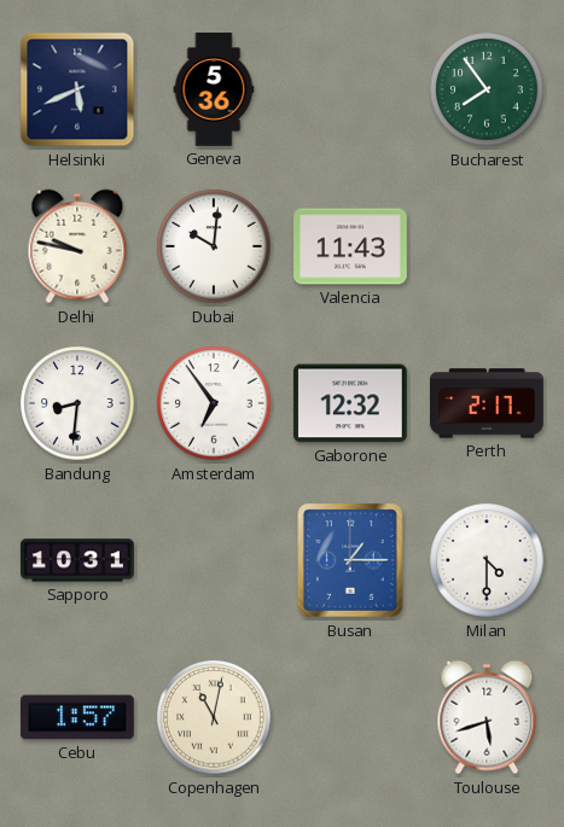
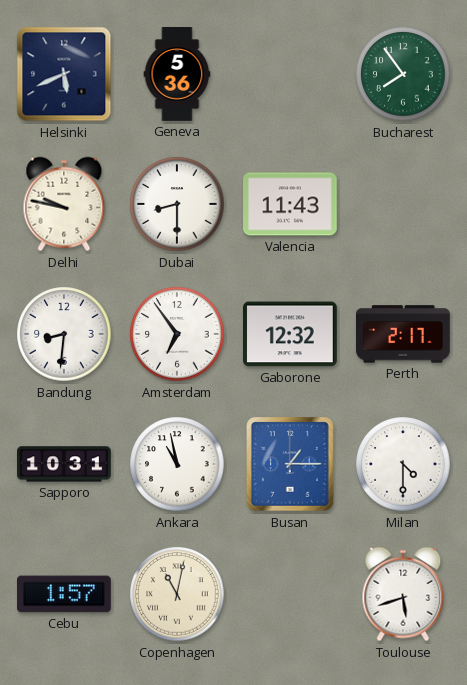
Dubai: 10:01 -> 8:30 (177, 204)
Ankara: none -> 10:58 (177, 464)
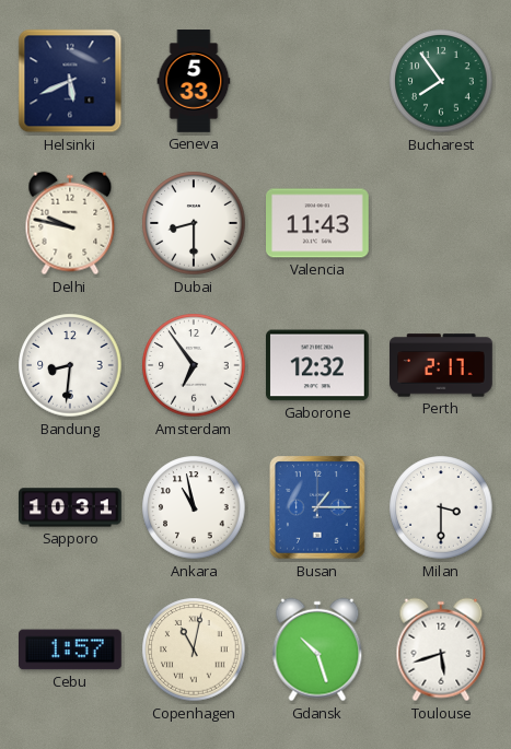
Geneva: 5:36 -> 5:33 (194, 81)
Milan: 4:30 -> 3:30 (441, 507)
Gdansk: none -> 10:27 (317, 649)
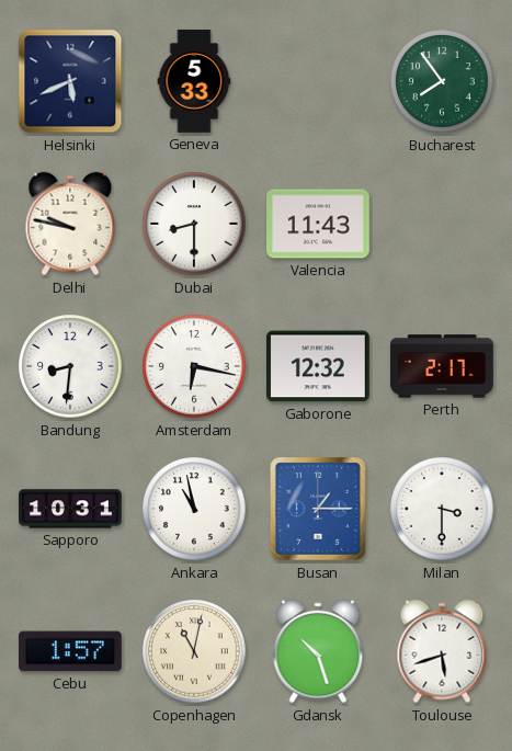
Amsterdam: 6:54 -> 6:17 (194, 366)
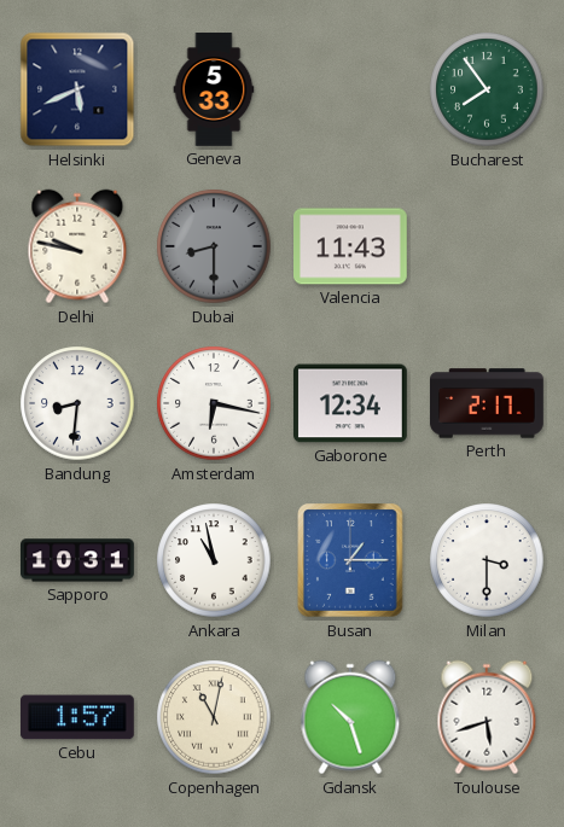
Dubai dial: white -> grey (214, 246)
Gaborone: 12:32 -> 12:34 (351, 403)
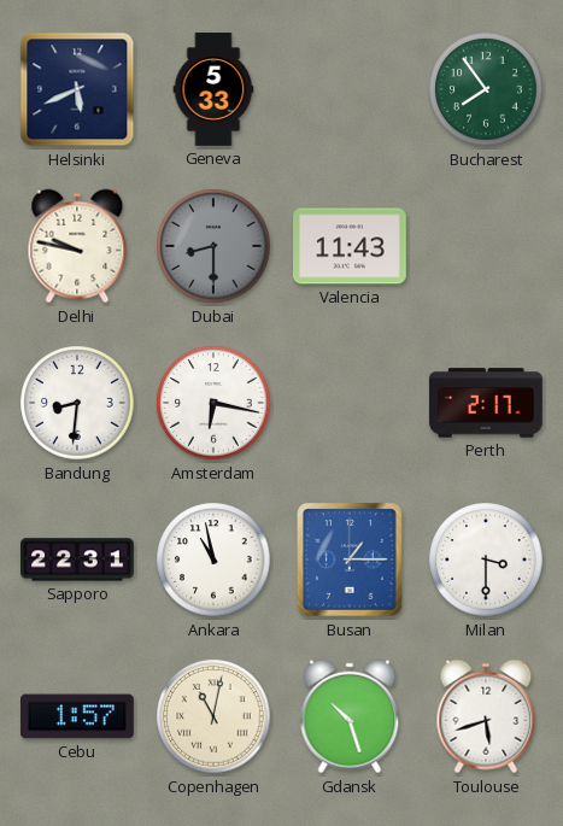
Gaborone: 12:34 -> none (351, 403)
Sapporo: 10:31 -> 22:31 (78, 560)
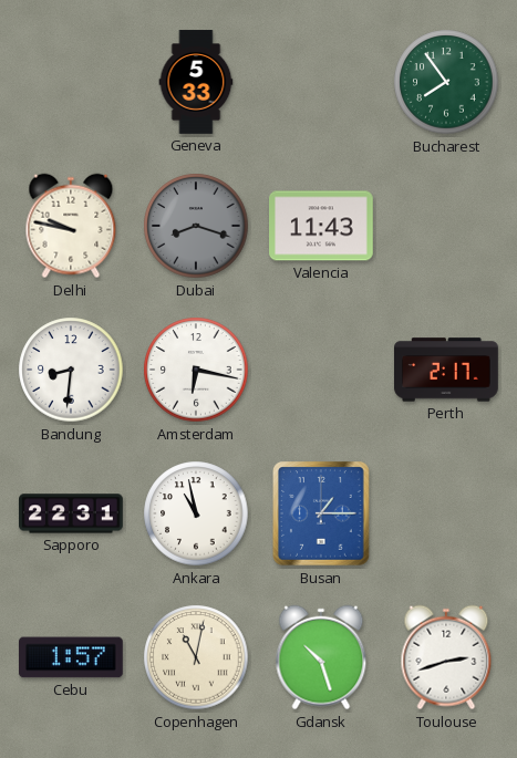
Helsinki: 5:41 -> none (77, 89)
Dubai: 8:30 -> 8:18 (196, 226)
Milan: 3:30 -> none (486, 560)
Toulouse: 5:42 -> 2:42 (446, 657)
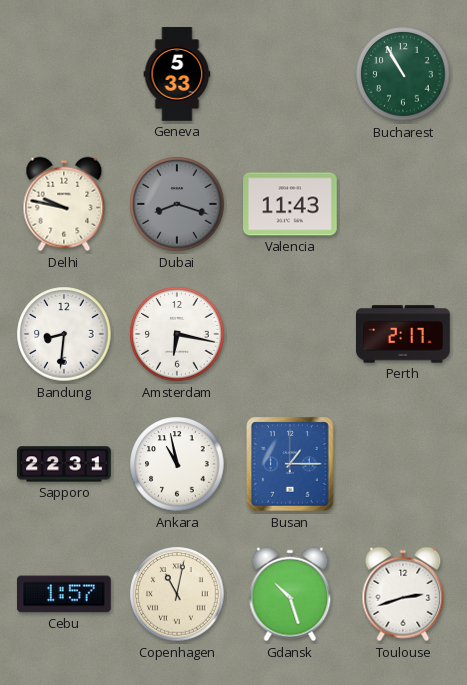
Bucharest: 7:54 -> 10:55 (403, 74)
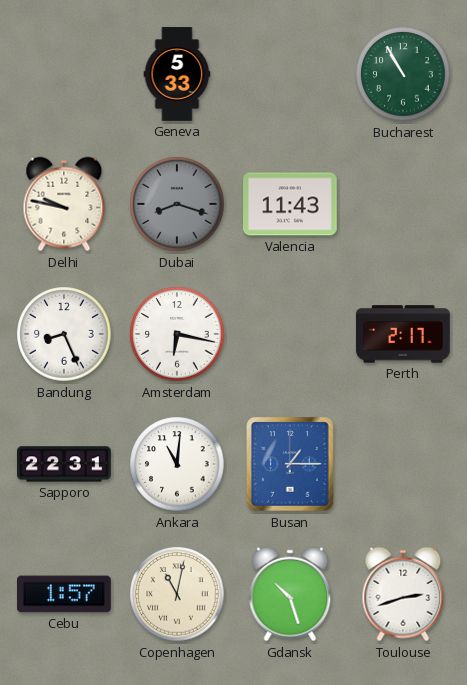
Bandung: 8:31 -> 8:26 (64, 334)
Ankara: 10:58 -> 11:01 (177, 464)
